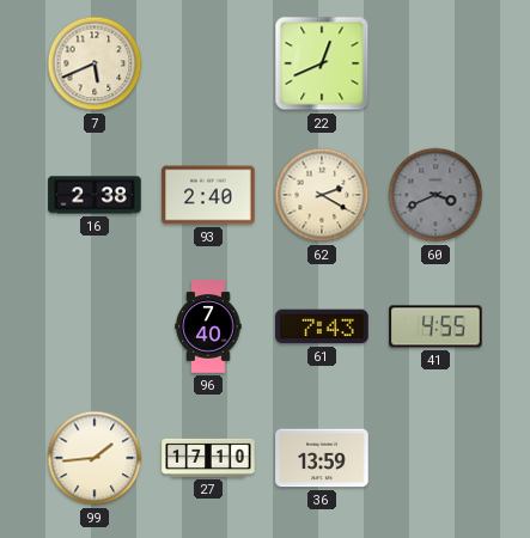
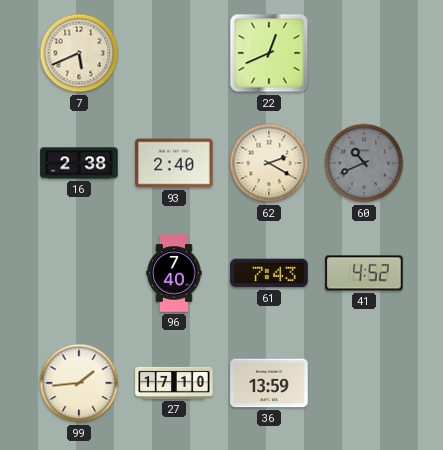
60: 3:41 -> 10:41 (364, 163)
41: 4:55 -> 4:52 (364, 273)
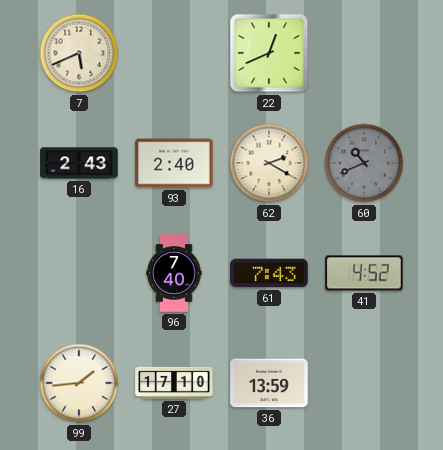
16: 2:38 -> 2:43 (79, 163)
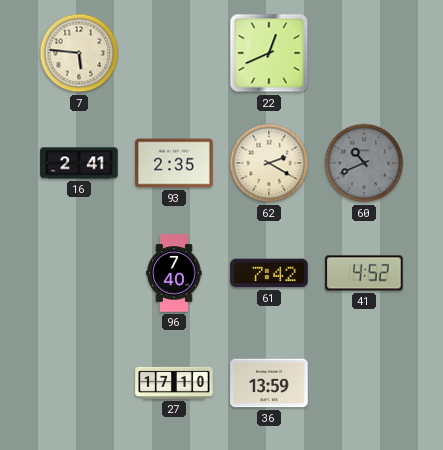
7: 5:41 -> 5:46 (79, 53)
16: 2:43 -> 2:41 (79, 163)
93: 2:40 -> 2:35 (174, 163)
61: 7:43 -> 7:42 (269, 273)
99: 1:44 -> none (79, 383)
